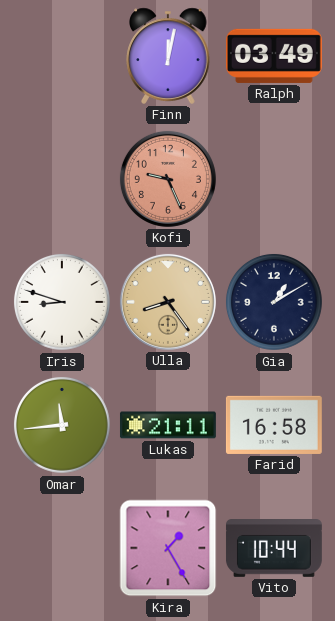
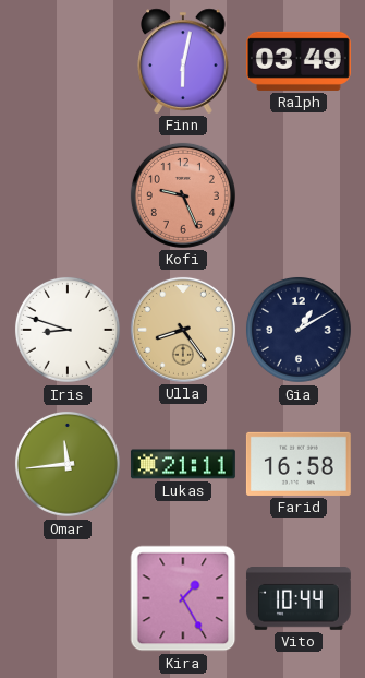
Finn: 12:02 -> 6:02 (183, 61)
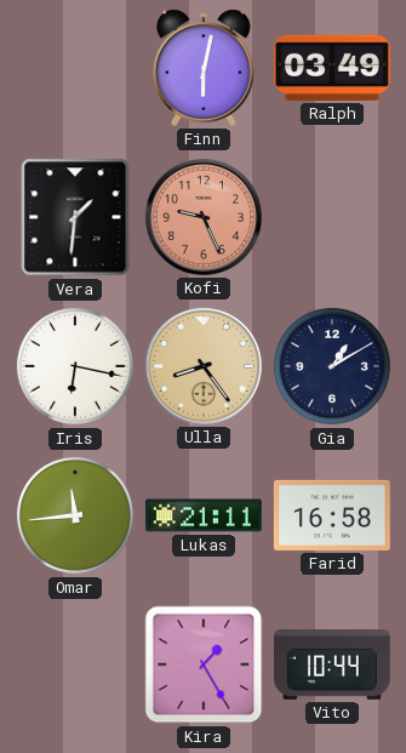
Vera: none -> 1:31 (75, 217)
Iris: 8:48 -> 6:17 (75, 366)
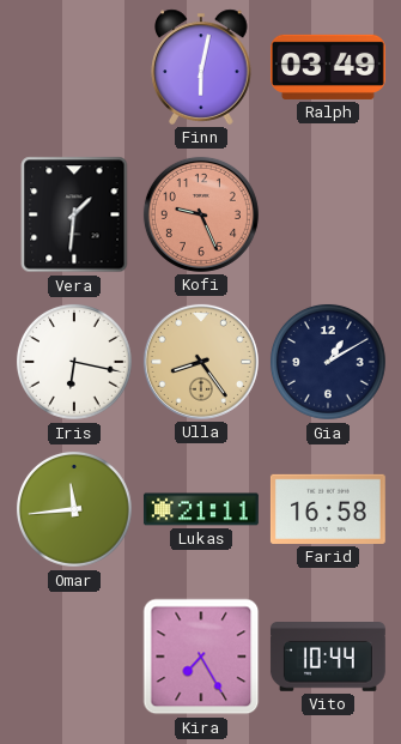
Kira: 1:25 -> 7:25 (201, 657)
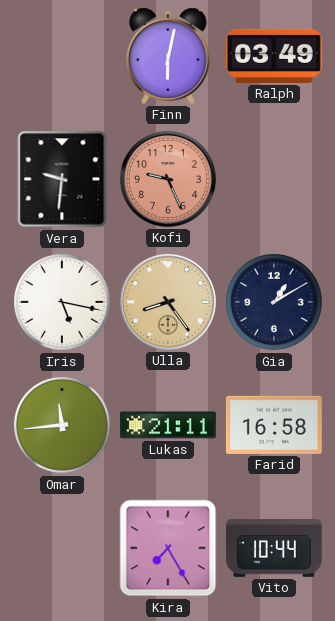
Vera: 1:31 -> 9:31 (62, 179)
Iris: 6:17 -> 5:17 (62, 302)
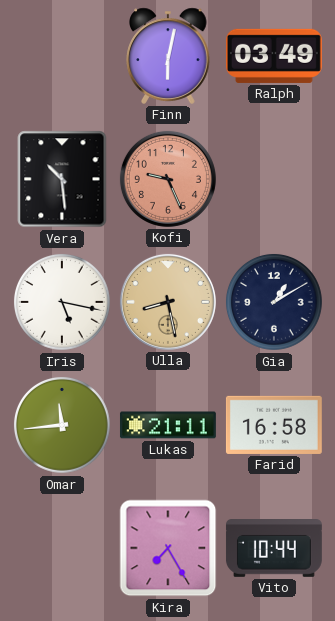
Vera: 9:31 -> 10:29 (62, 179)
Ulla: 8:24 -> 8:28 (168, 302)
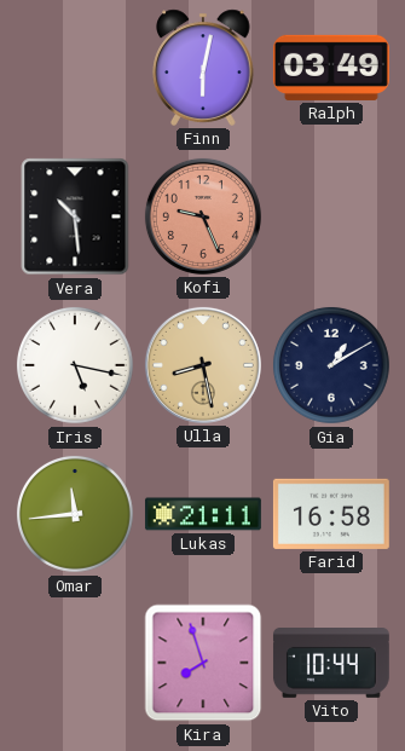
Kira: 7:25 -> 7:57 (203, 663)
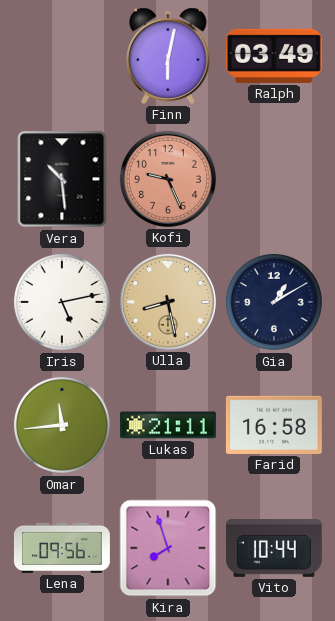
Iris: 5:17 -> 5:13 (62, 302)
Lena: none -> 09:56 (62, 548)
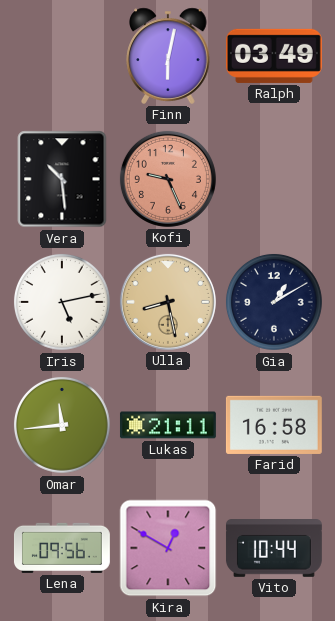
Kira: 7:57 -> 12:50 (168, 548)
